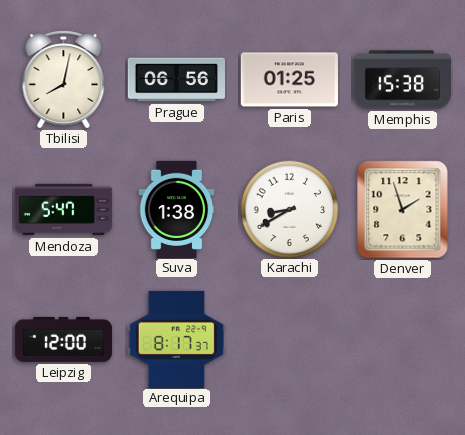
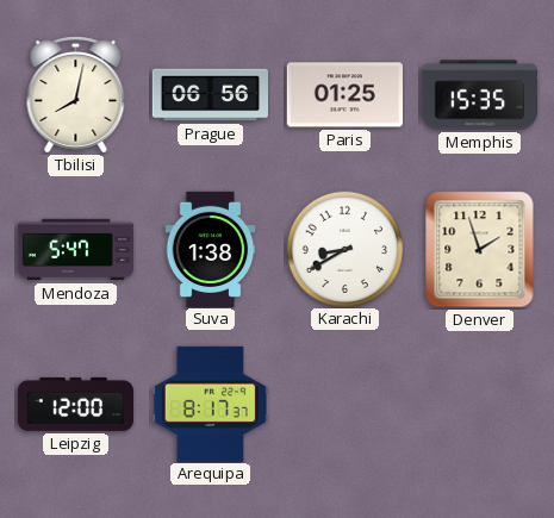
Memphis: 15:38 -> 15:35 (479, 95)
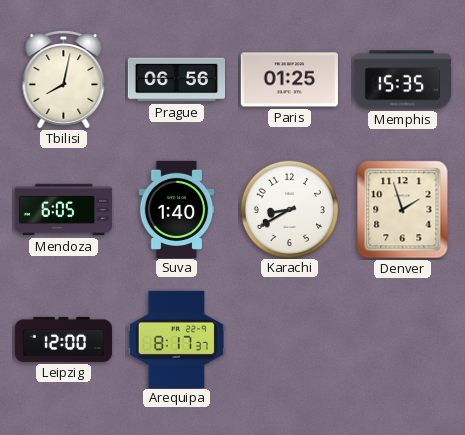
Mendoza: 5:47 -> 6:05 (63, 210)
Suva: 1:38 -> 1:40 (177, 209)
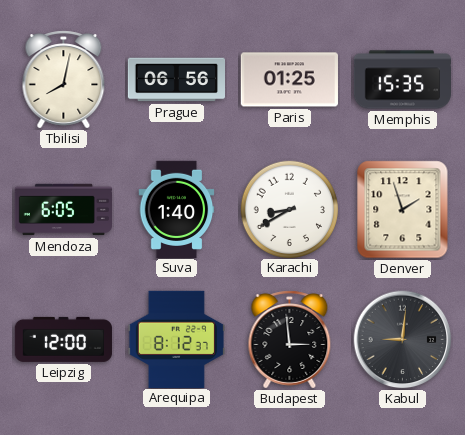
Arequipa: 8:17 -> 8:12 (176, 339)
Budapest: none -> 2:59 (290, 340)
Kabul: none -> 9:01 (403, 340)
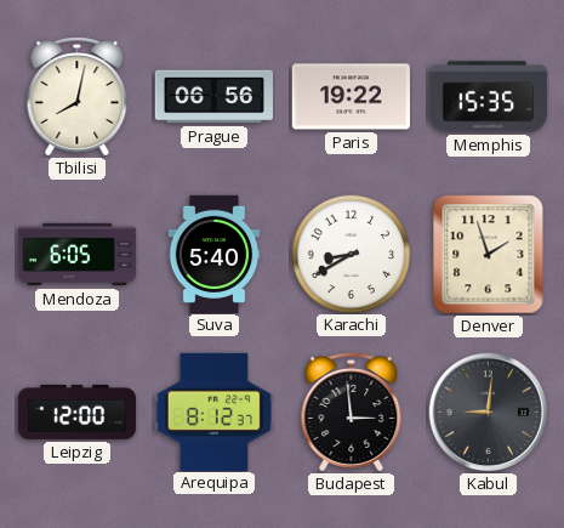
Paris: 01:25 -> 19:22 (351, 97)
Suva: 1:40 -> 5:40 (215, 254)
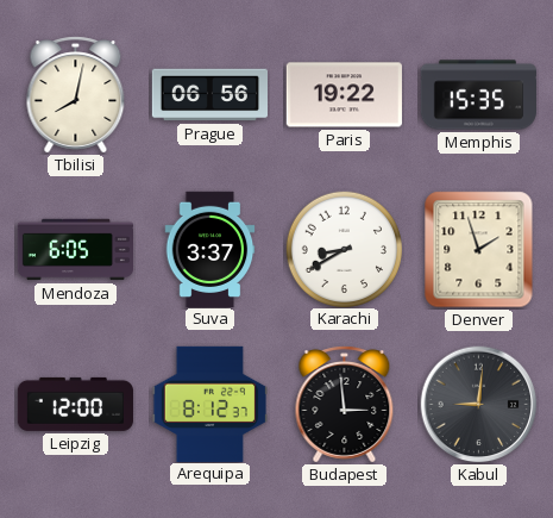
Suva: 5:40 -> 3:37 (210, 249)
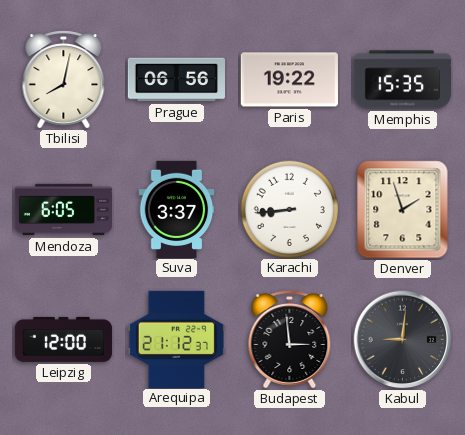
Karachi: 8:40 -> 8:44 (289, 209)
Arequipa: 8:12 -> 21:12 (176, 339)
